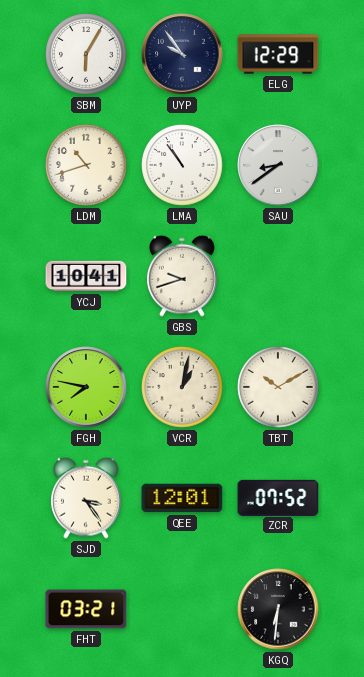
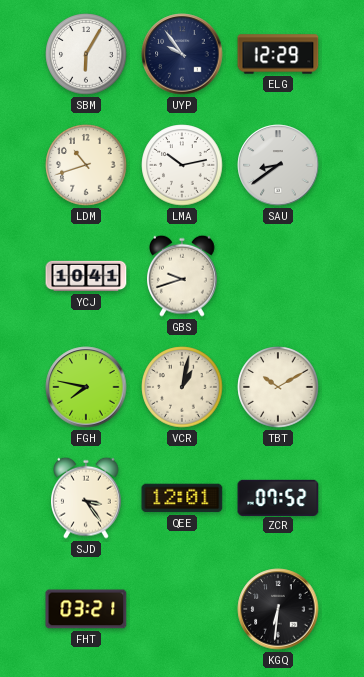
LMA: 10:54 -> 10:13 (182, 165)
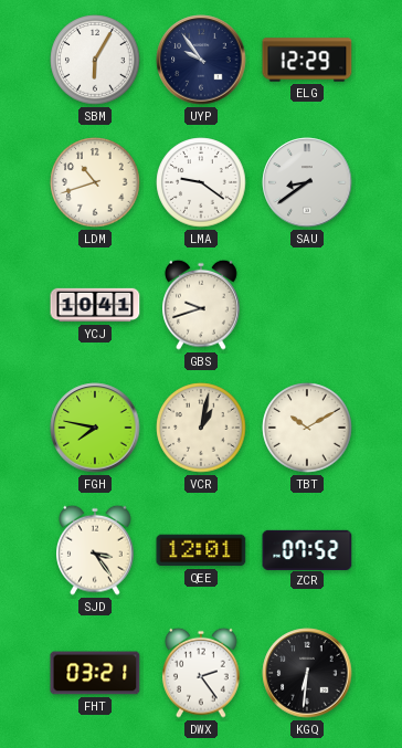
LMA: 10:13 -> 9:21 (201, 182)
DWX: none -> 2:24 (202, 673)
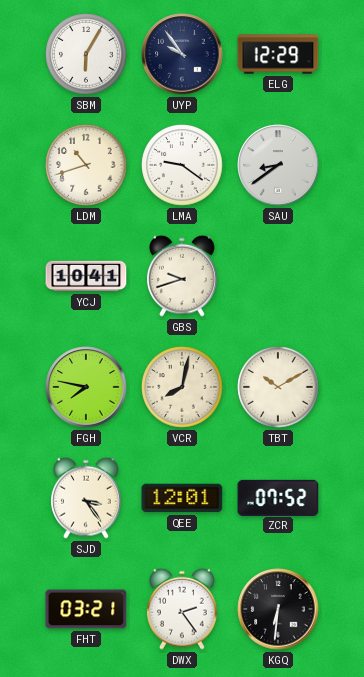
VCR: 1:02 -> 8:02 (182, 387)
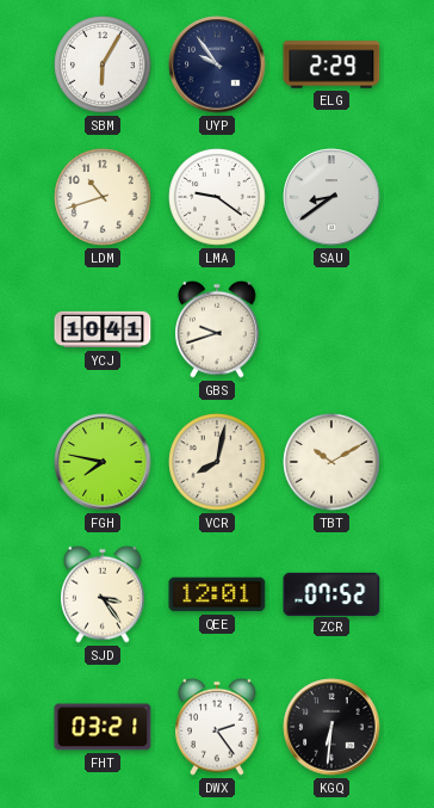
ELG: 12:29 -> 2:29 (331, 64)
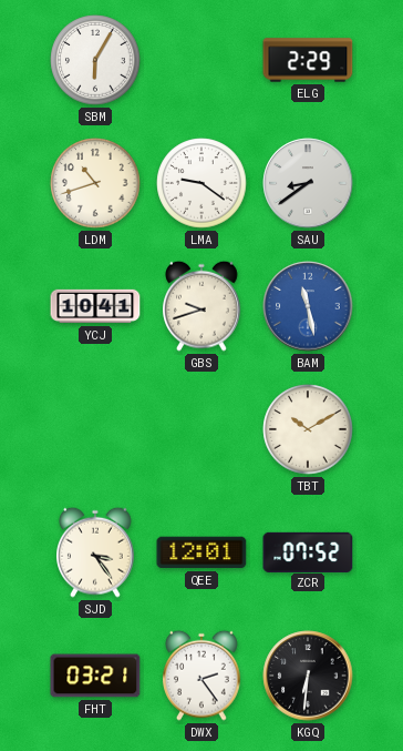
UYP: 9:54 -> none (217, 64)
BAM: none -> 11:28 (308, 306)
FGH: 7:47 -> none (103, 462)
VCR: 8:02 -> none (217, 462)
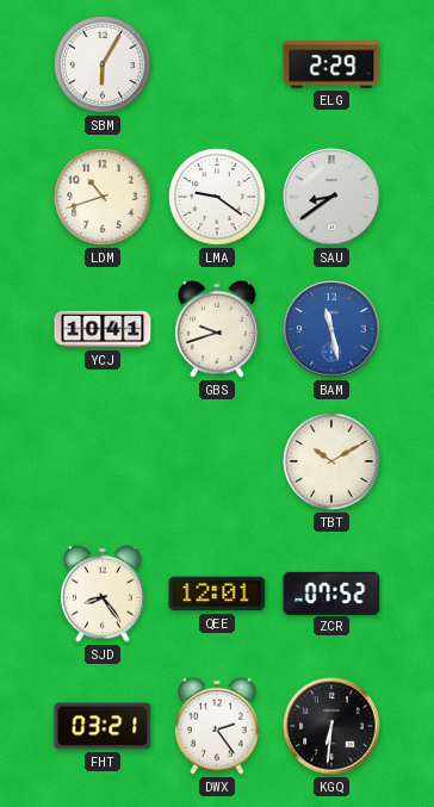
SJD: 3:24 -> 8:24 (104, 594)
